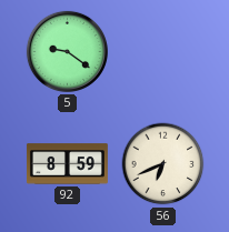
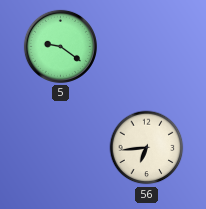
92: 8:59 -> none (67, 164)
56: 6:41 -> 6:44 (147, 148)
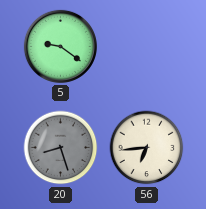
20: none -> 8:27 (61, 148)
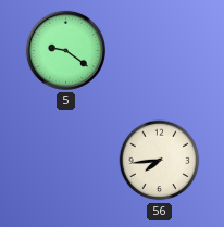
20: 8:27 -> none (61, 148)
56: 6:44 -> 7:44 (160, 161)
